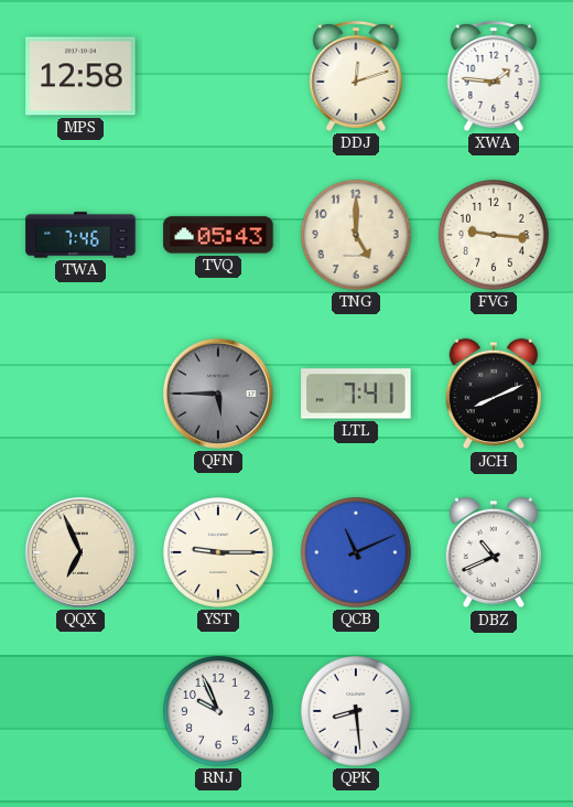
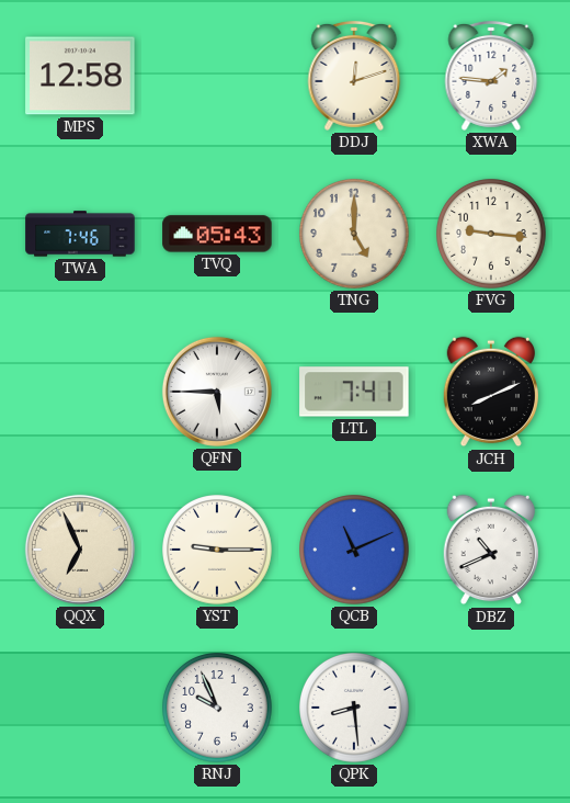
QFN dial: grey -> white (217, 392)
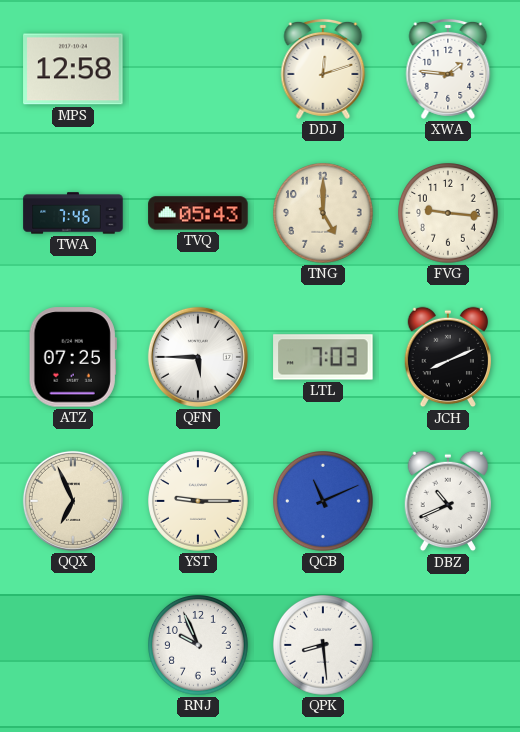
ATZ: none -> 07:25 (73, 357)
LTL: 7:41 -> 7:03 (323, 357)
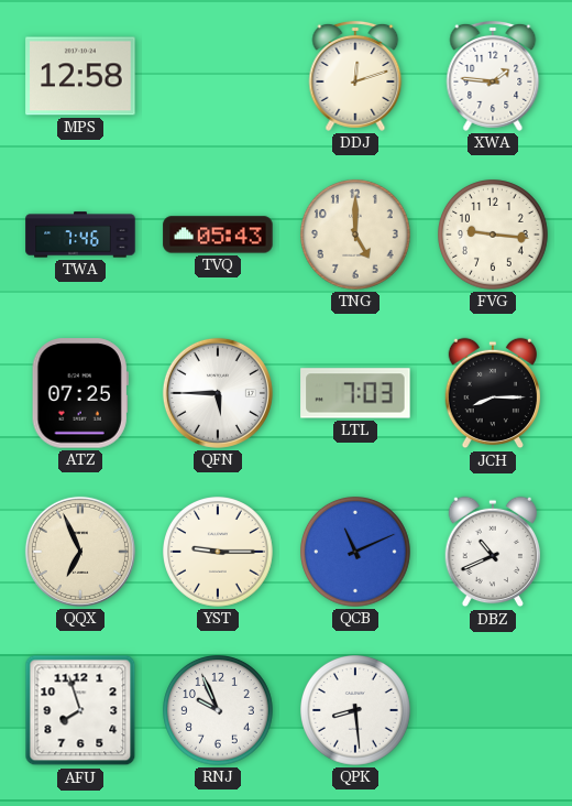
JCH: 8:11 -> 8:15 (492, 393)
AFU: none -> 7:57 (80, 710)
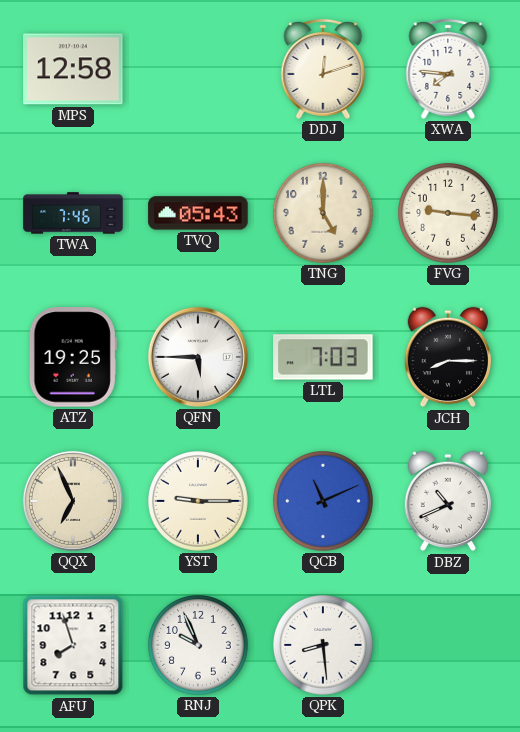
XWA: 1:46 -> 7:46 (448, 69)
ATZ: 07:25 -> 19:25 (73, 357)
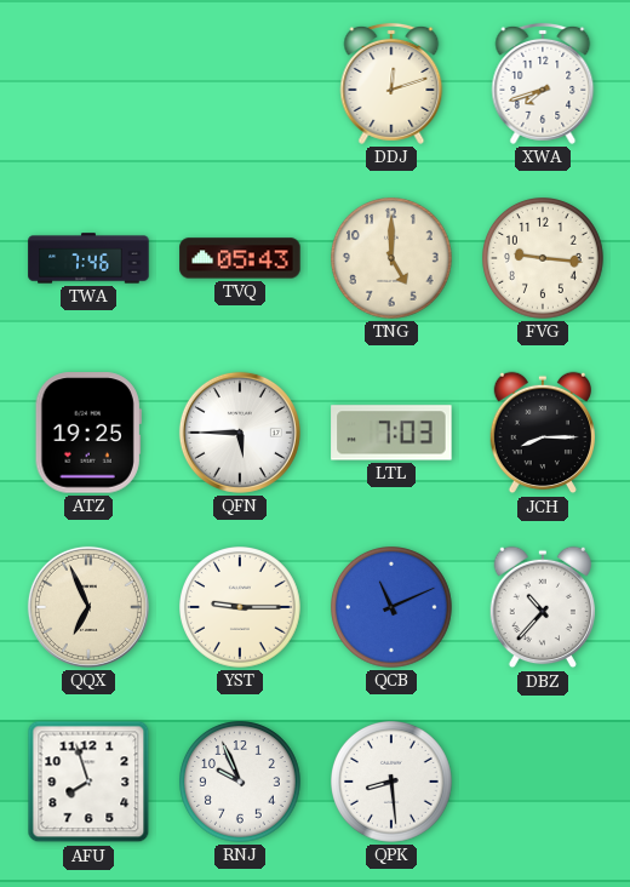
MPS: 12:58 -> none (73, 69)
XWA: 7:46 -> 7:42 (543, 84)
DBZ: 10:41 -> 10:37 (542, 607)
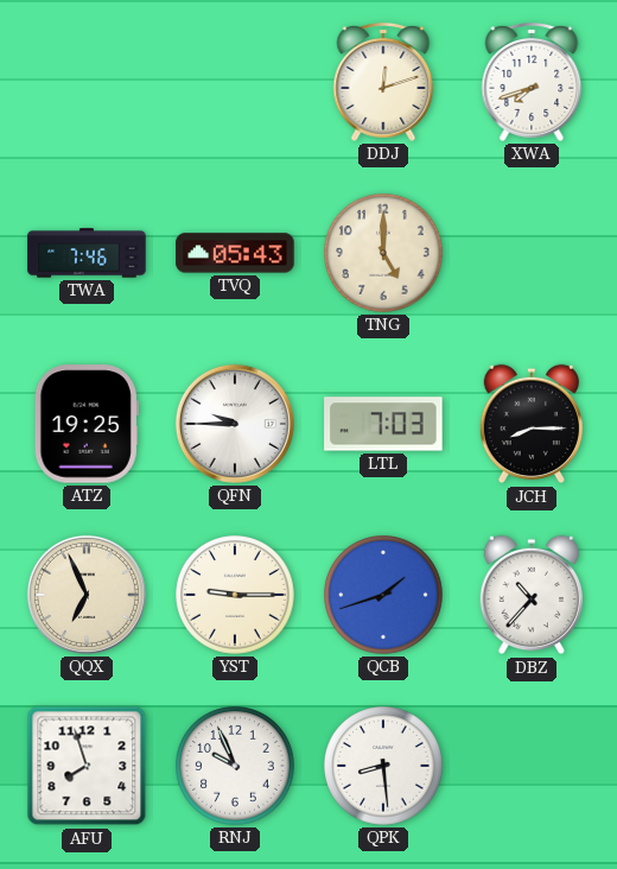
FVG: 9:16 -> none (544, 259)
QFN: 5:45 -> 9:45 (235, 424)
QCB: 11:11 -> 1:42 (384, 596)
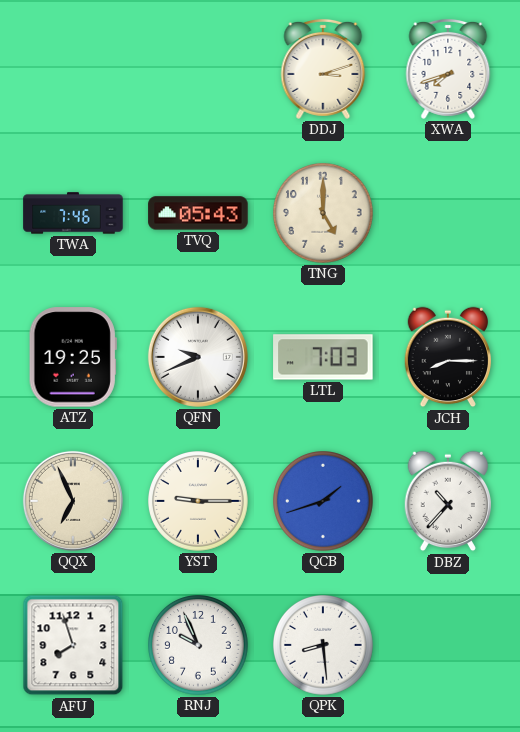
DDJ: 12:12 -> 3:12 (323, 69)
QFN: 9:45 -> 9:41 (198, 357)
